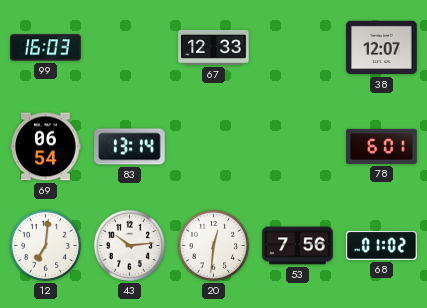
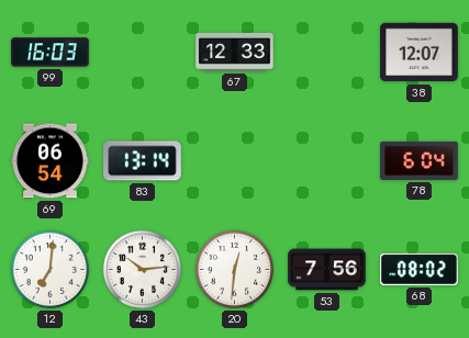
78: 6:01 -> 6:04 (420, 160)
68: 01:02 -> 08:02 (420, 269)
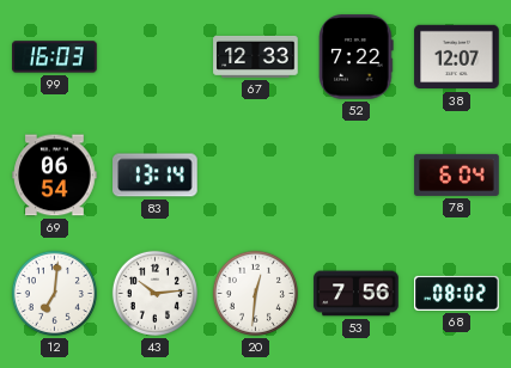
52: none -> 7:22 (357, 57)
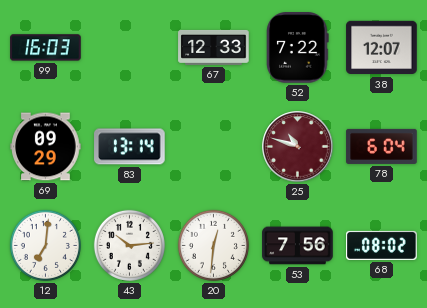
69: 06:54 -> 09:29 (46, 147)
25: none -> 10:48 (298, 147)
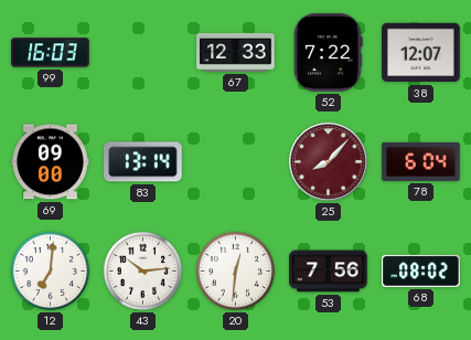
69: 09:29 -> 09:00 (51, 162)
25: 10:48 -> 8:07 (329, 162)
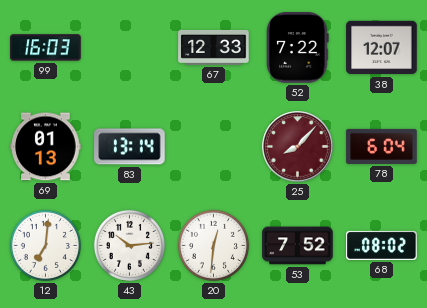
69: 09:00 -> 01:13 (46, 147)
53: 7:56 -> 7:52 (298, 246)
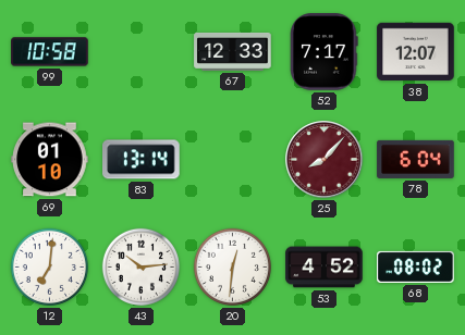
99: 16:03 -> 10:58 (50, 52)
52: 7:22 -> 7:17 (325, 52)
69: 01:13 -> 01:10 (50, 160)
53: 7:52 -> 4:52 (325, 268)
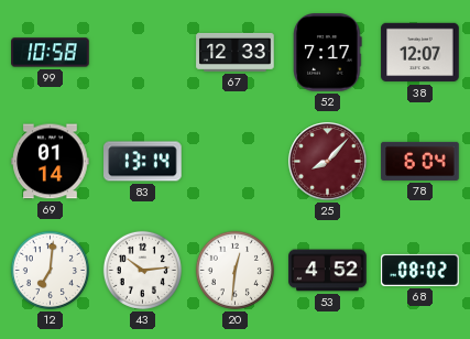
69: 01:10 -> 01:14 (51, 162)
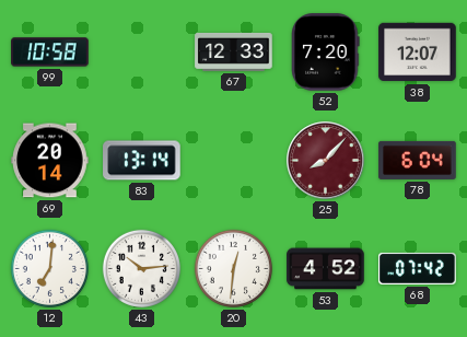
52: 7:17 -> 7:20 (326, 53)
69: 01:14 -> 20:14 (50, 161)
68: 08:02 -> 07:42 (418, 268)
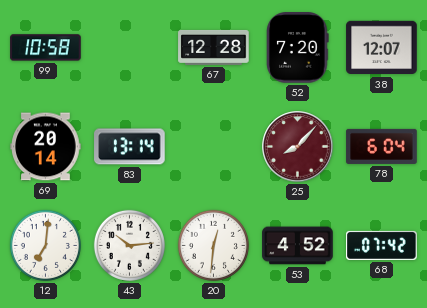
67: 12:33 -> 12:28 (214, 47)
